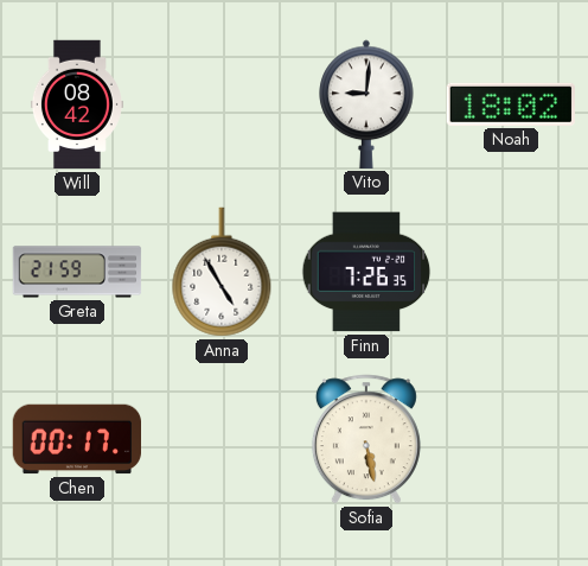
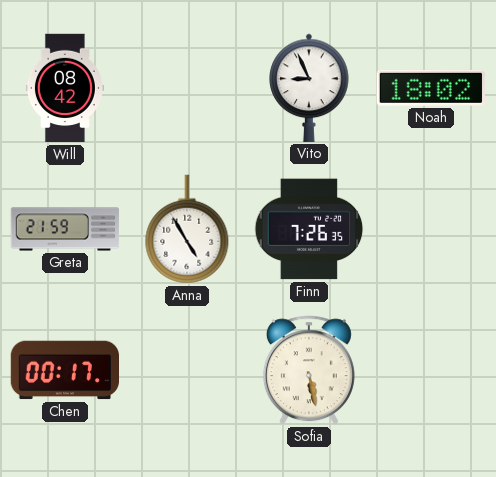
Vito: 9:01 -> 8:56 (309, 88)
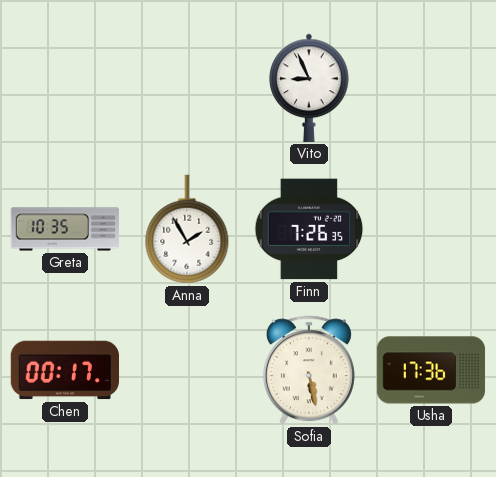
Will: 08:42 -> none (65, 88)
Noah: 18:02 -> none (431, 88)
Greta: 21:59 -> 10:35 (65, 229)
Anna: 4:55 -> 1:55 (187, 229)
Usha: none -> 17:36 (431, 370)
